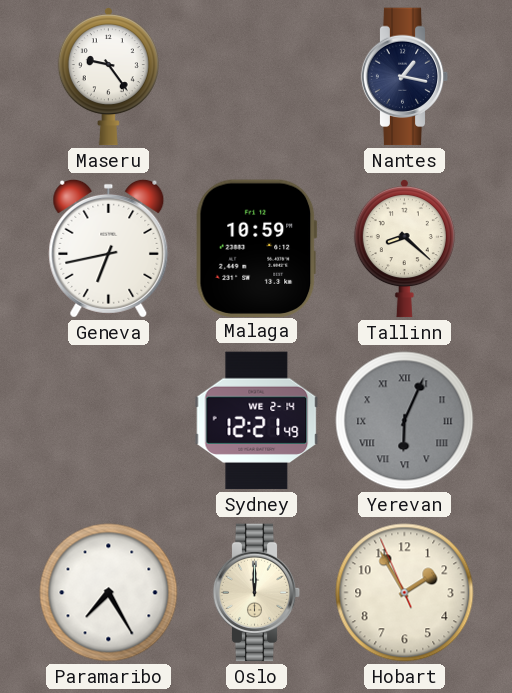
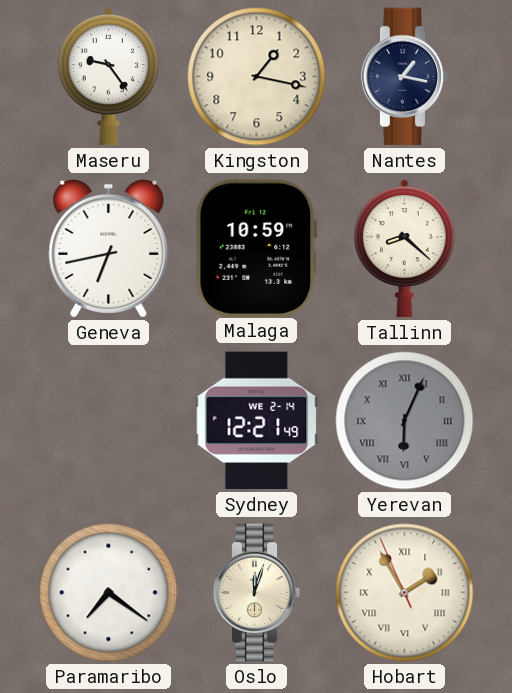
Kingston: none -> 1:17 (257, 77)
Paramaribo: 7:25 -> 7:21 (109, 593)
Oslo: 12:00 -> 12:03 (257, 593)
Hobart numerals: Arabic -> Roman (405, 593)
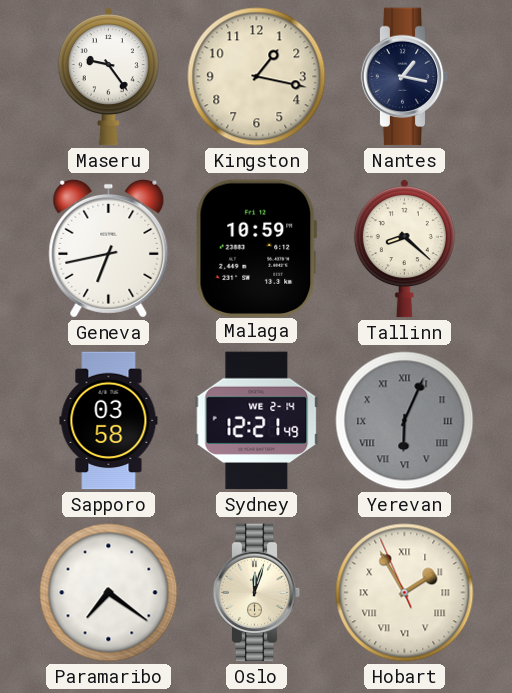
Sapporo: none -> 03:58 (109, 421)
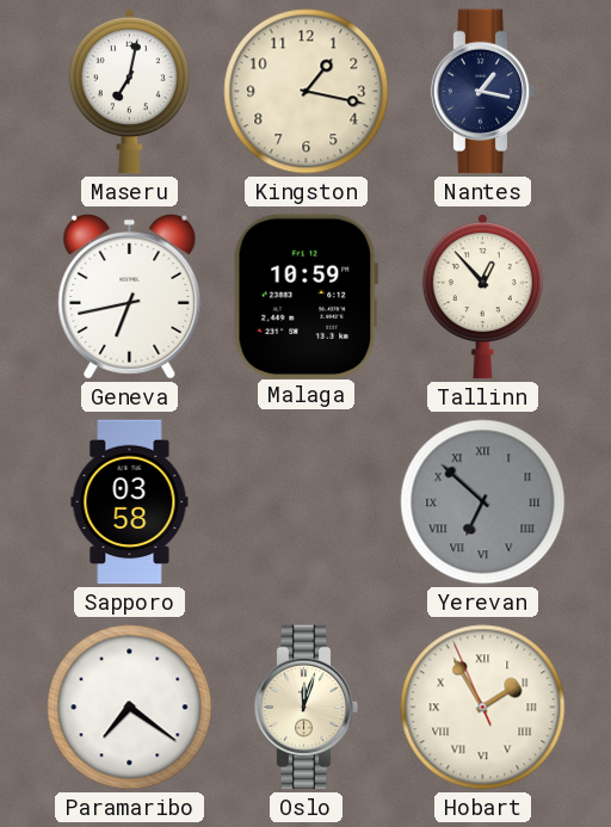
Maseru: 9:24 -> 7:02 (129, 92)
Tallinn: 8:22 -> 12:53 (482, 297)
Sydney: 12:21 -> none (257, 421)
Yerevan: 6:04 -> 6:52 (483, 502)
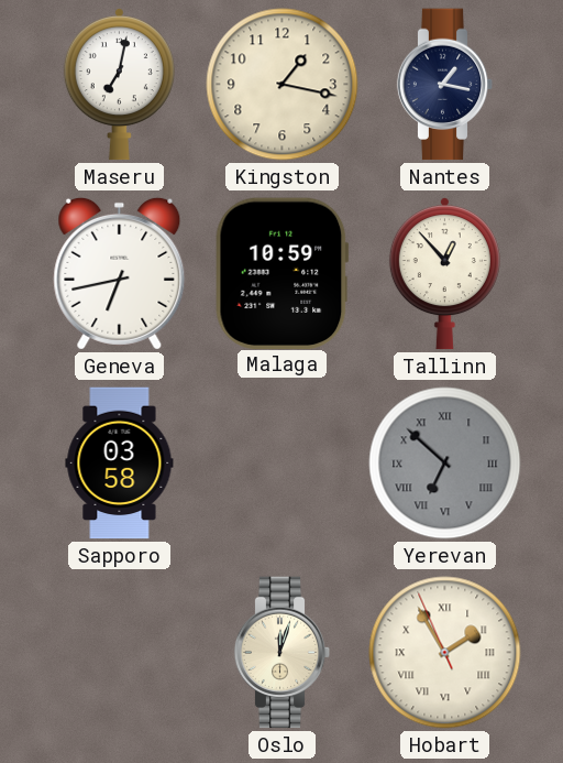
Paramaribo: 7:21 -> none (130, 708)
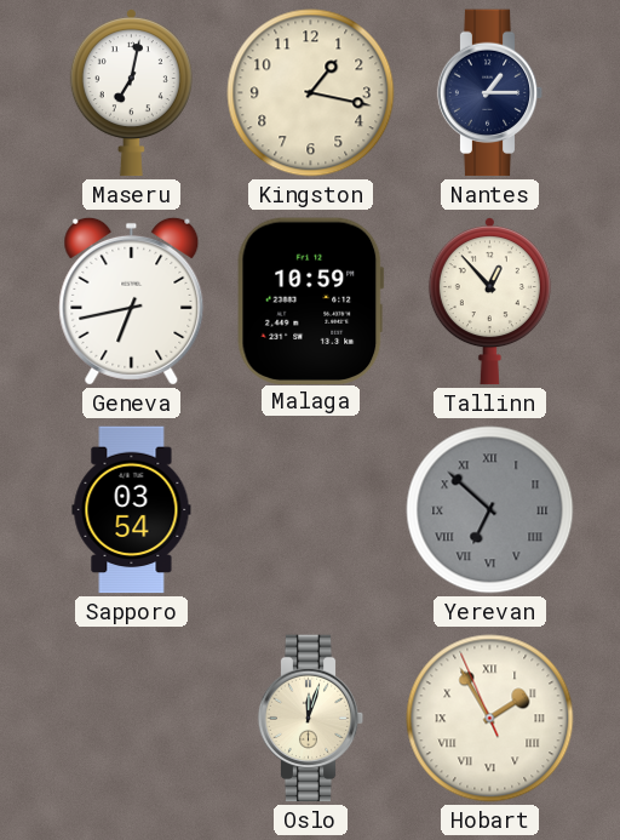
Nantes: 1:17 -> 1:15 (490, 93)
Sapporo: 03:58 -> 03:54 (132, 510)
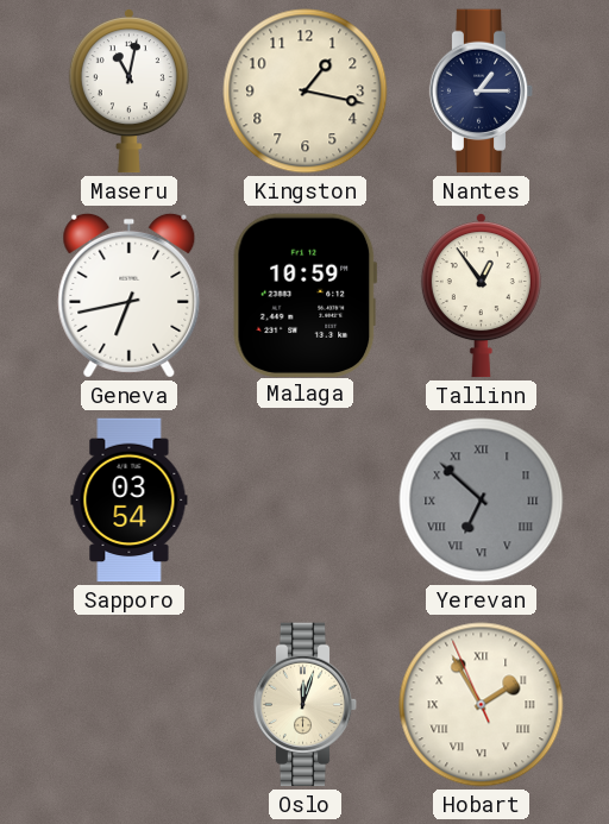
Maseru: 7:02 -> 11:02 (128, 92)
Tallinn: 12:53 -> 12:54 (481, 296)
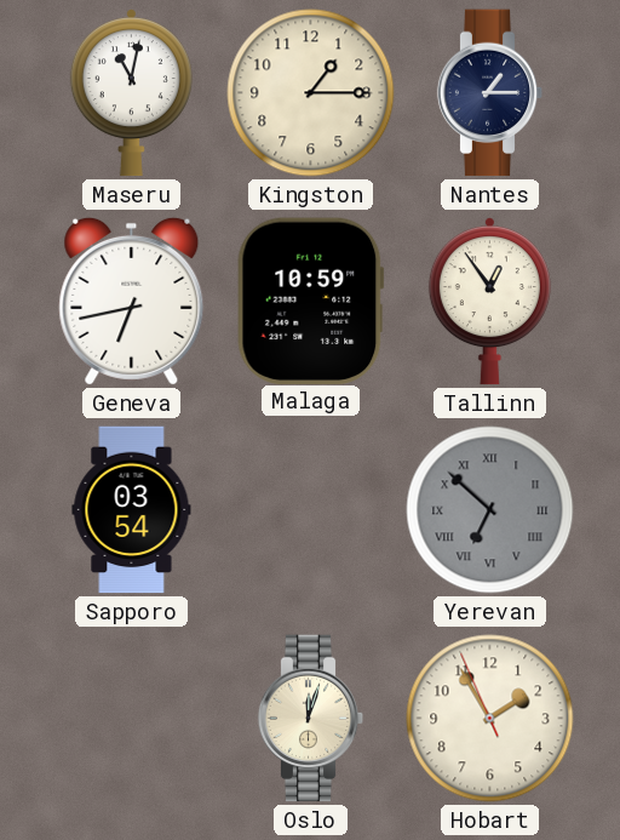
Kingston: 1:17 -> 1:15 (311, 93)
Hobart numerals: Roman -> Arabic (490, 719)
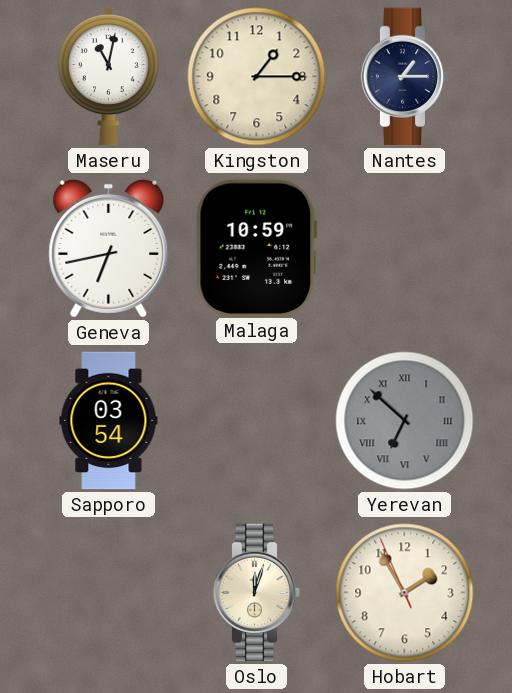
Tallinn: 12:54 -> none (489, 302)
